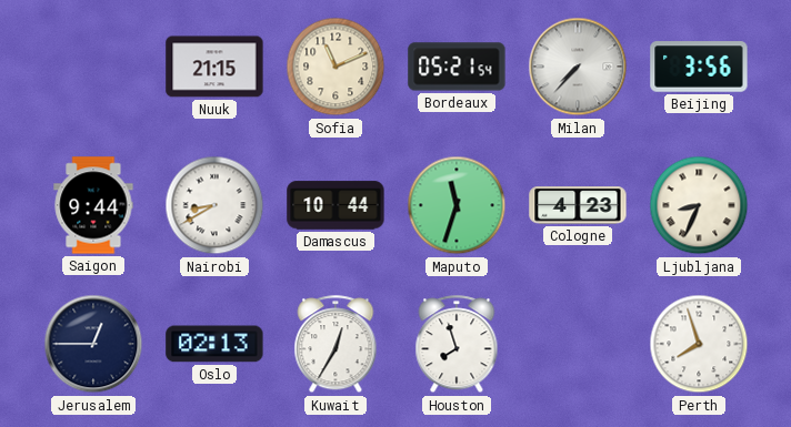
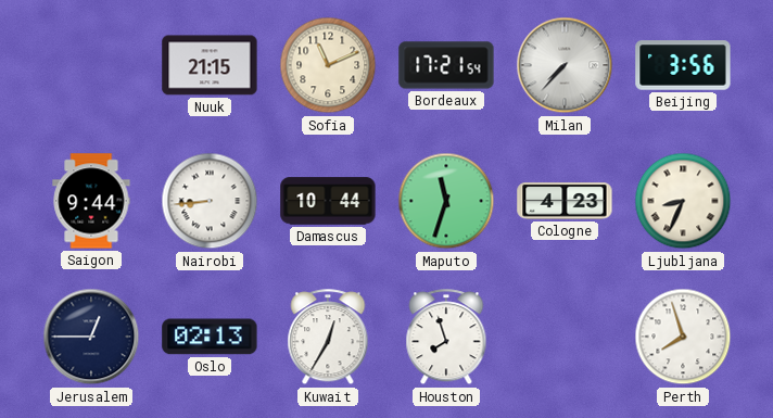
Bordeaux: 05:21 -> 17:21 (446, 65)
Nairobi: 8:40 -> 8:44 (210, 201)
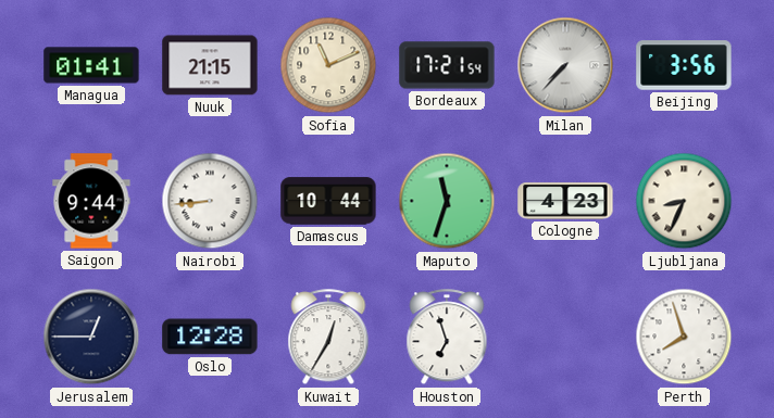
Managua: none -> 01:41 (91, 65)
Oslo: 02:13 -> 12:28 (210, 337)
Houston: 7:57 -> 6:57 (447, 338)
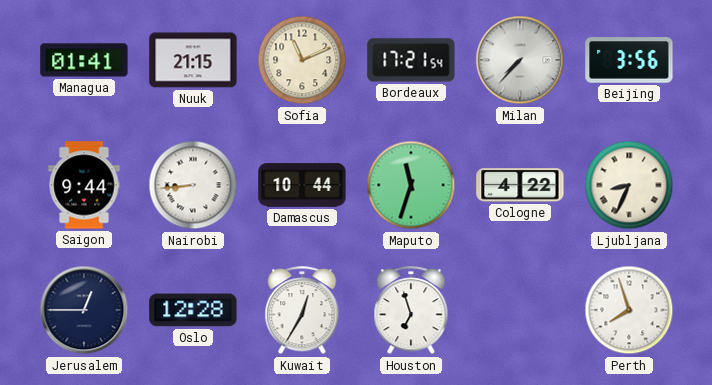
Cologne: 4:23 -> 4:22 (520, 185)
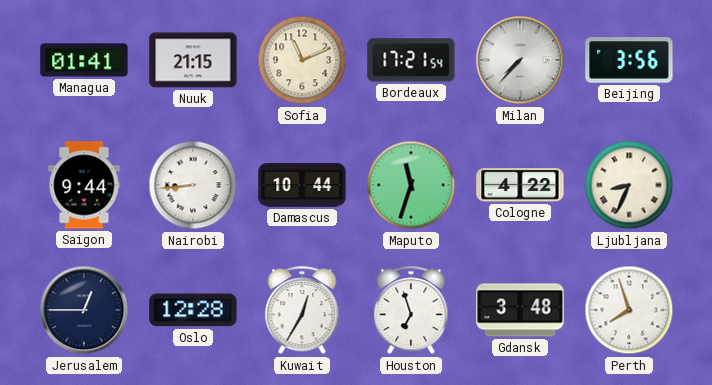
Gdansk: none -> 3:48 (520, 310)
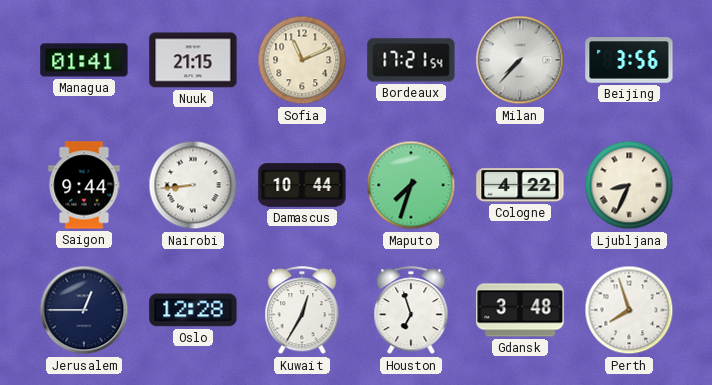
Maputo: 11:33 -> 7:33 (411, 185)
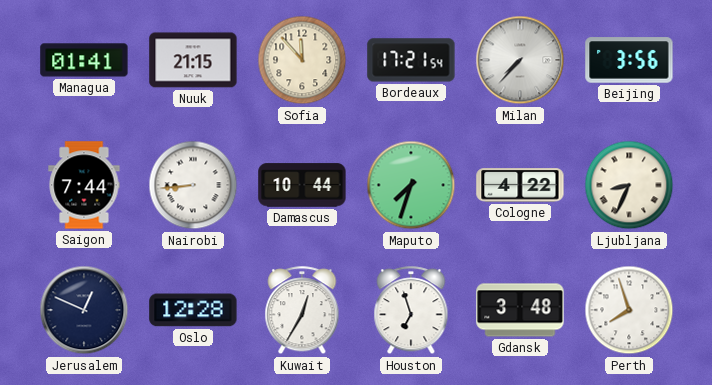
Sofia: 11:11 -> 11:53 (302, 60)
Saigon: 9:44 -> 7:44 (84, 185)
Jerusalem: 12:45 -> 12:49 (84, 310)
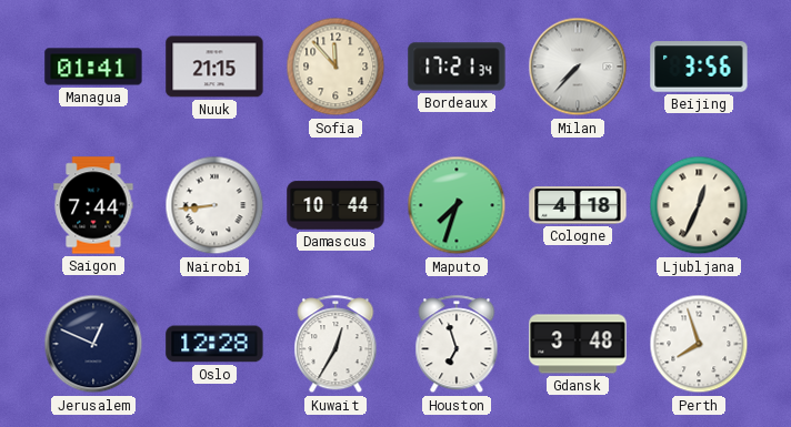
Bordeaux: 17:21:54 -> 17:21:34 (457, 67)
Cologne: 4:22 -> 4:18 (578, 205)
Ljubljana: 8:34 -> 12:34 (699, 205)
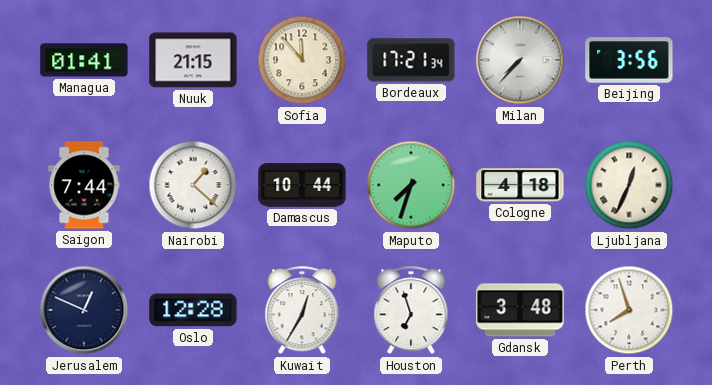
Nairobi: 8:44 -> 1:22 (193, 185)
